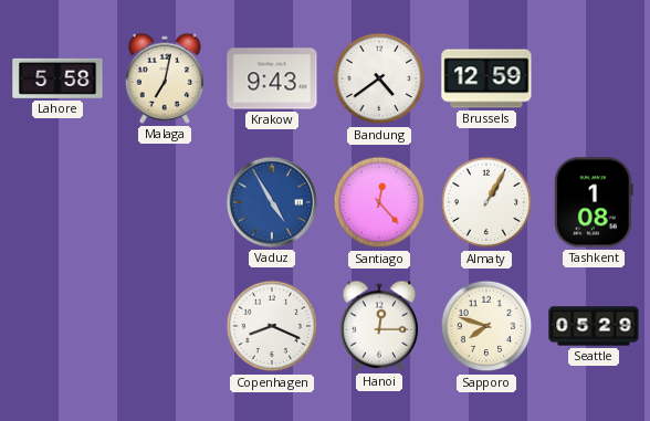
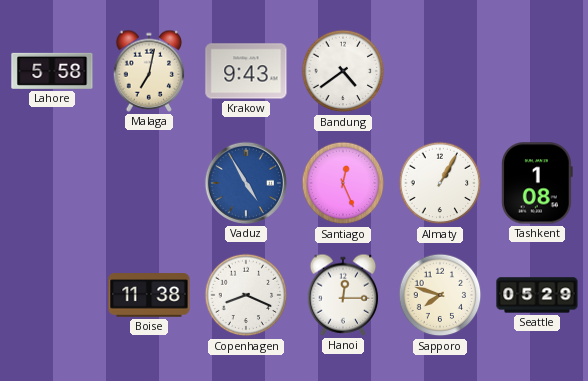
Brussels: 12:59 -> none (486, 78)
Santiago: 12:23 -> 12:26 (343, 183)
Boise: none -> 11:38 (149, 295)
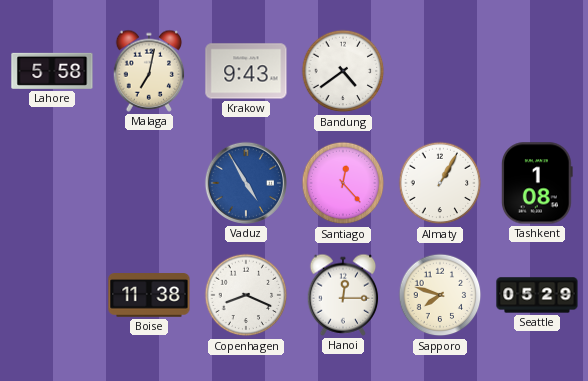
Santiago: 12:26 -> 12:23 (343, 183)
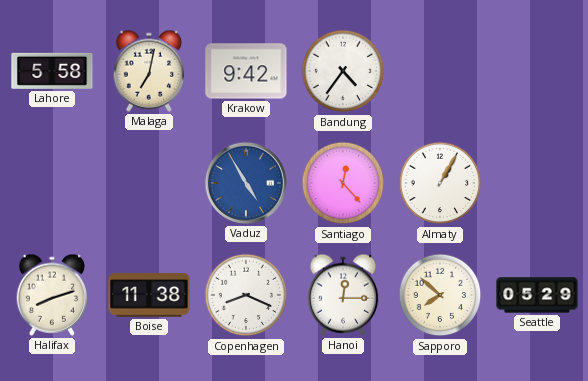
Krakow: 9:43 -> 9:42 (246, 71)
Bandung: 4:39 -> 4:36 (343, 71)
Tashkent: 1:08 -> none (537, 183)
Halifax: none -> 8:12 (52, 295)
Sapporo: 7:48 -> 7:52 (440, 295)
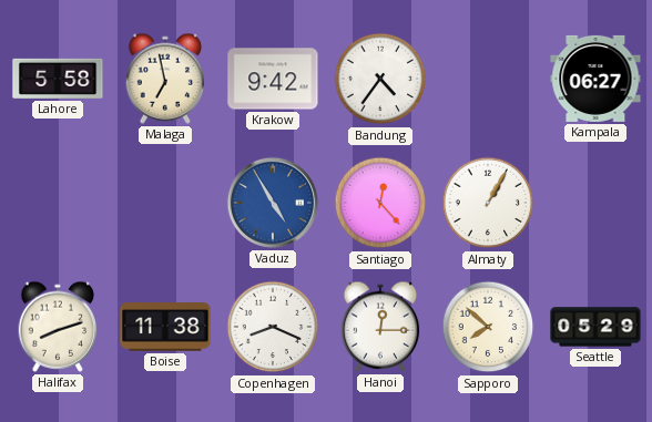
Malaga: 7:02 -> 6:58 (165, 79)
Kampala: none -> 06:27 (595, 79)
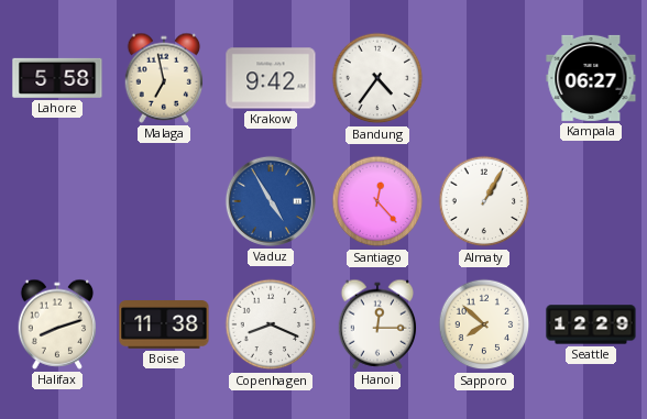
Seattle: 05:29 -> 12:29 (591, 324)
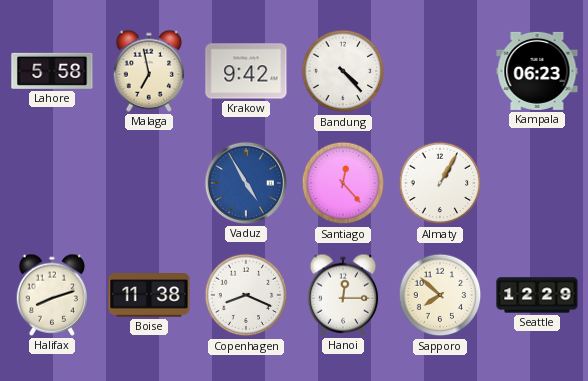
Bandung: 4:36 -> 4:23 (343, 71)
Kampala: 06:27 -> 06:23 (537, 71)
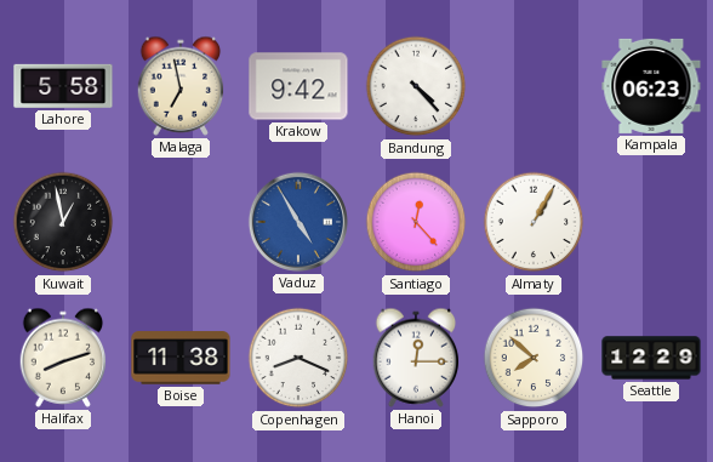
Kuwait: none -> 12:58 (63, 222)
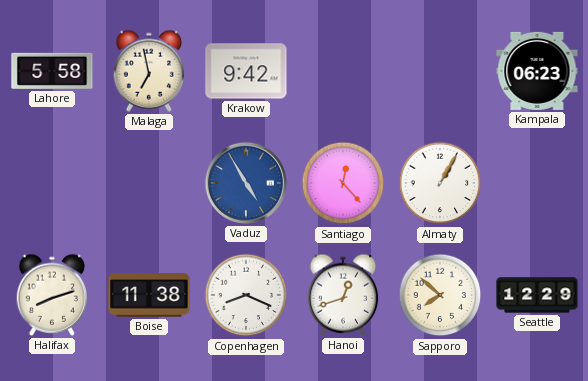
Bandung: 4:23 -> none (416, 86)
Kuwait: 12:58 -> none (63, 222)
Hanoi: 12:15 -> 12:42 (343, 295)
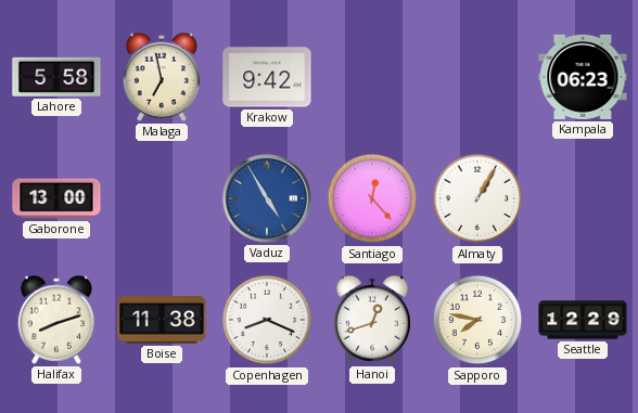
Gaborone: none -> 13:00 (56, 198)
Sapporo: 7:52 -> 7:47 (477, 320)
